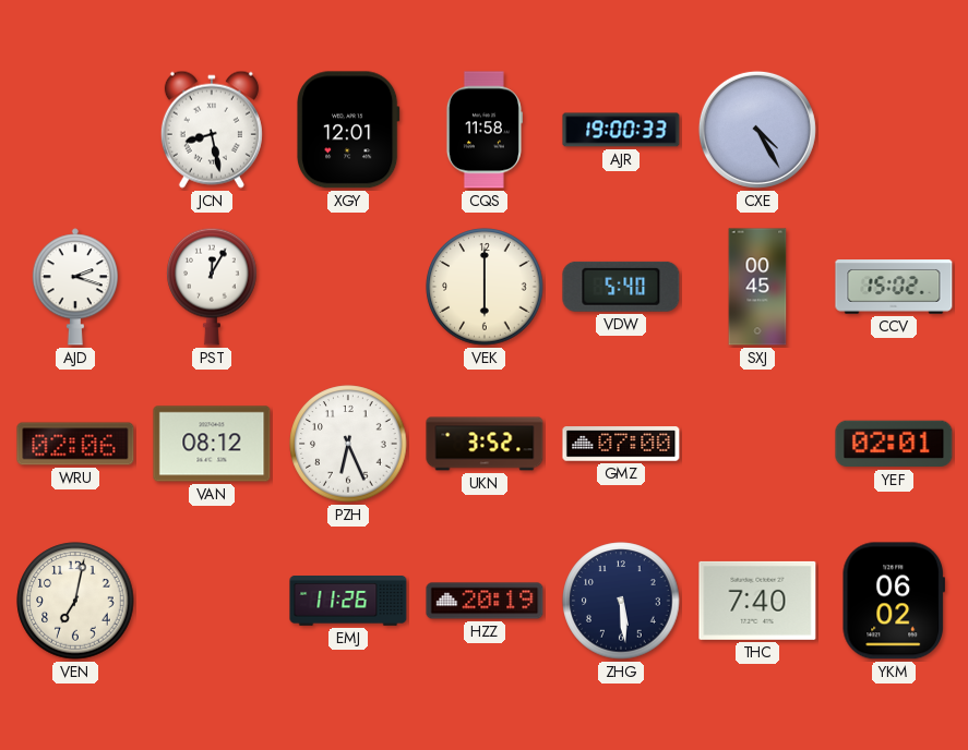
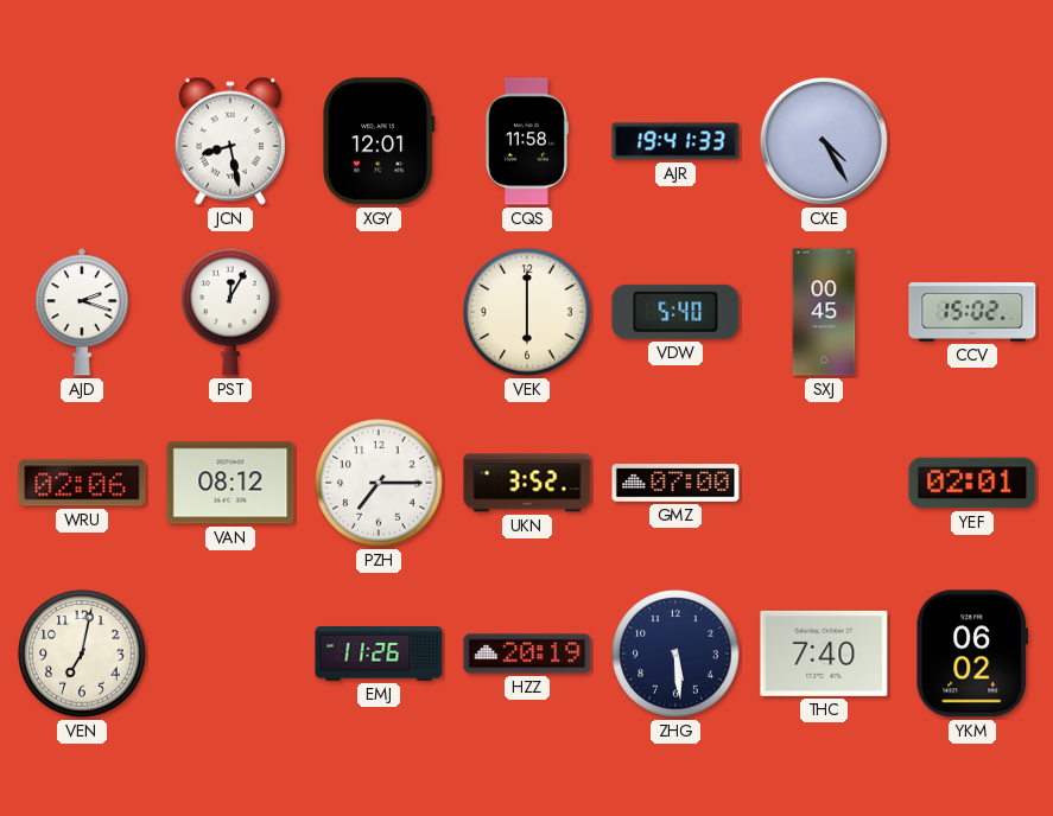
AJR: 19:00 -> 19:41 (675, 141)
PZH: 6:26 -> 7:15 (379, 483)
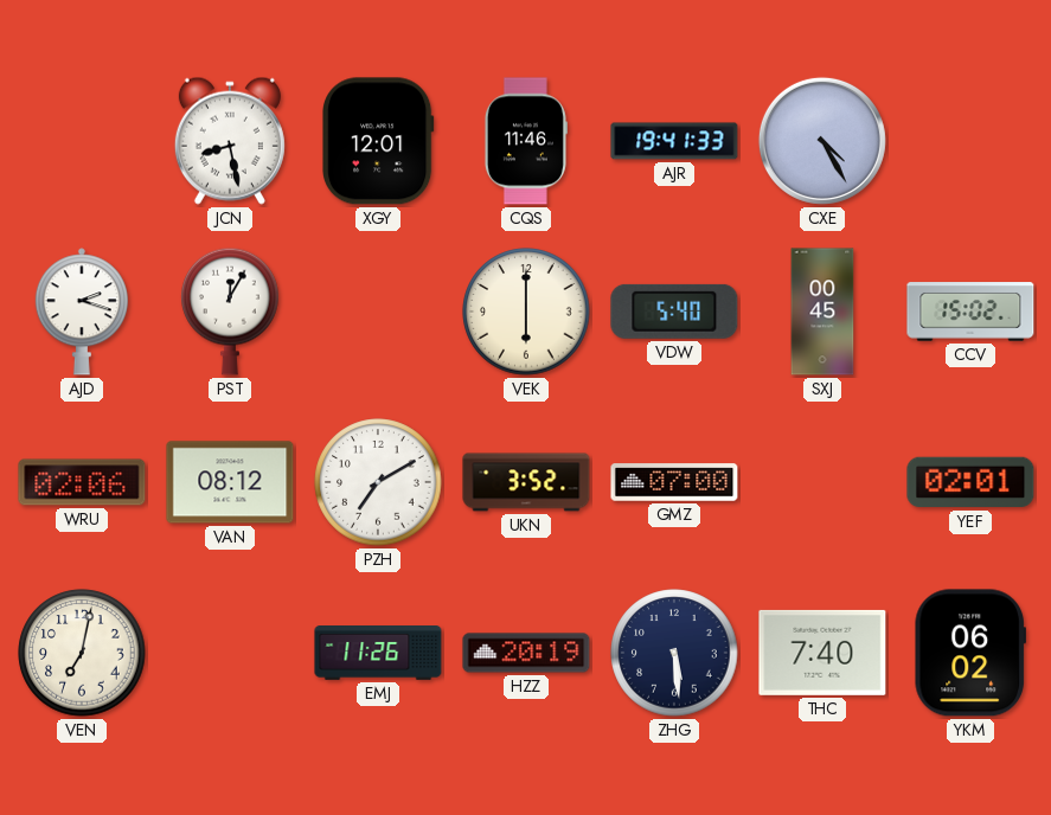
CQS: 11:58 -> 11:46 (525, 141)
PZH: 7:15 -> 7:10 (378, 482)
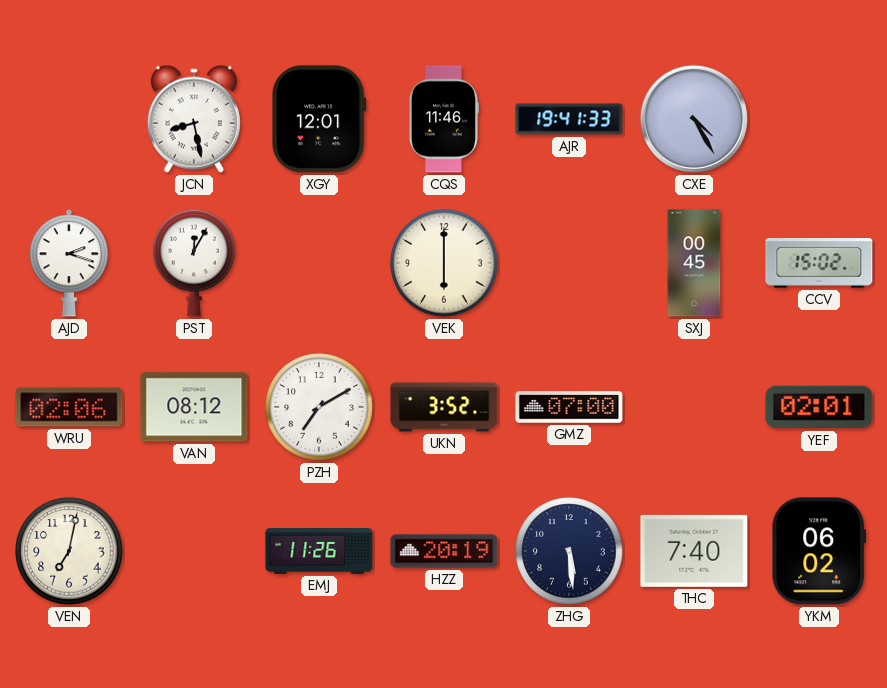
VDW: 5:40 -> none (674, 312)
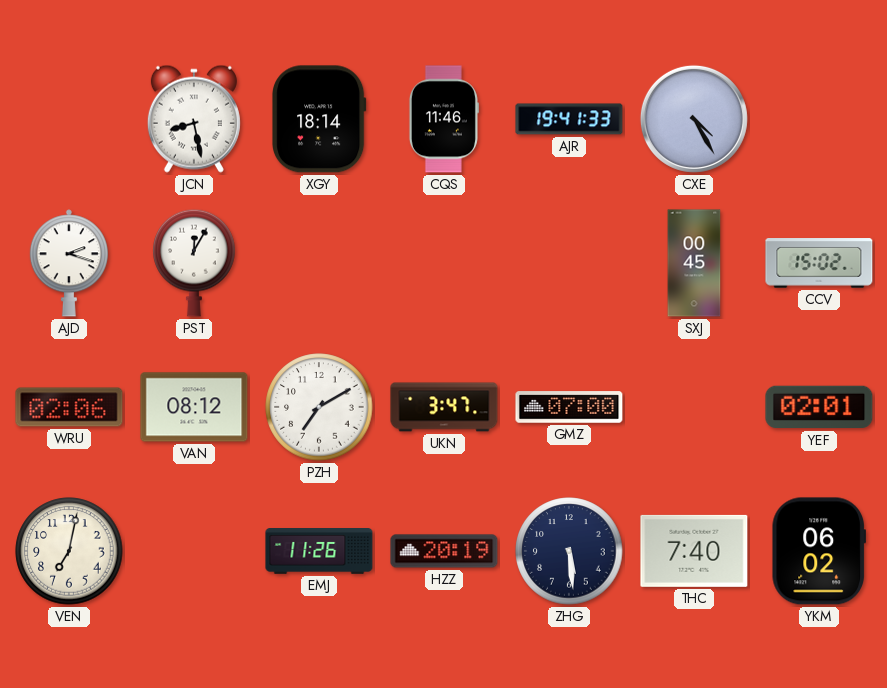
XGY: 12:01 -> 18:14 (320, 119)
VEK: 6:00 -> none (444, 263)
UKN: 3:52 -> 3:47 (444, 407)
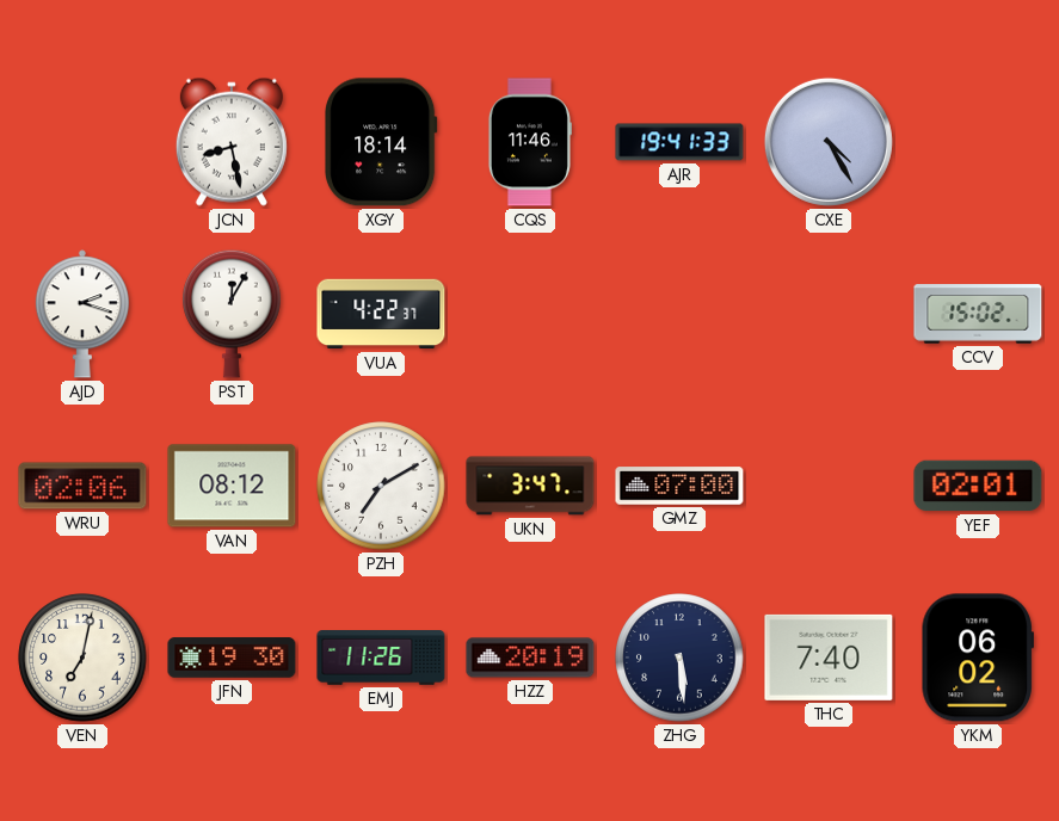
VUA: none -> 4:22 (381, 314)
SXJ: 00:45 -> none (694, 263)
JFN: none -> 19:30 (232, 658)
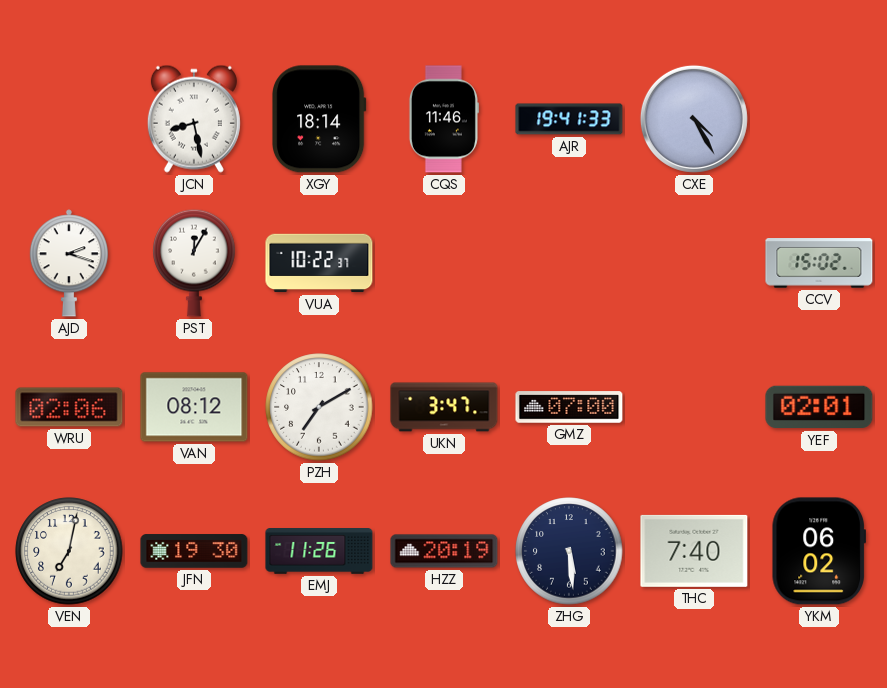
VUA: 4:22 -> 10:22 (319, 263)
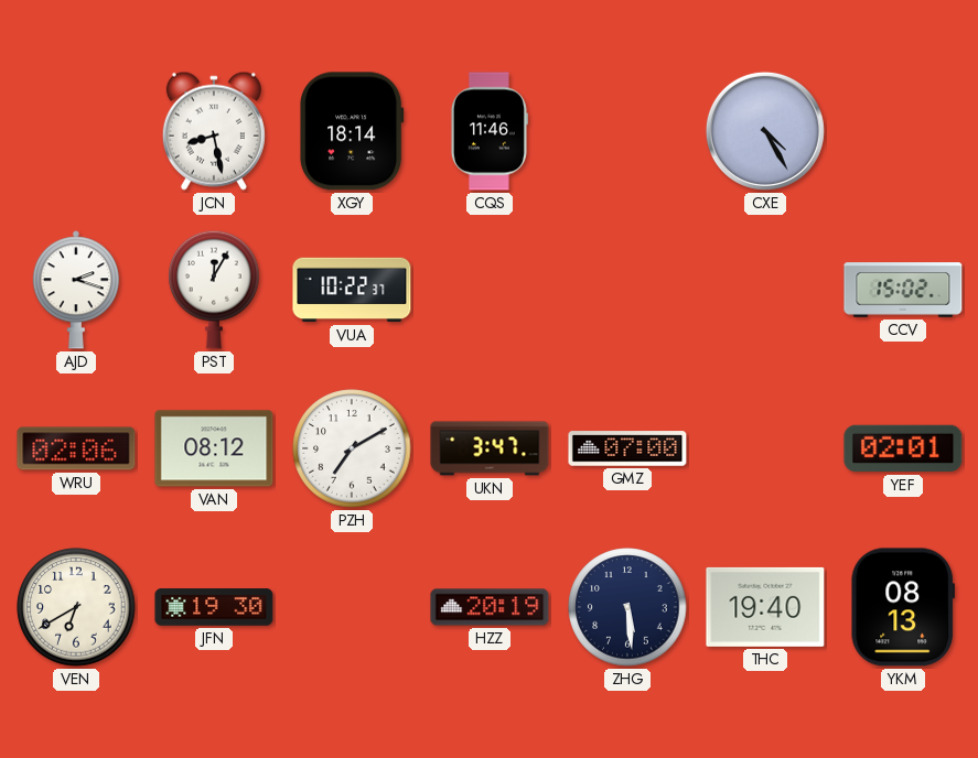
AJR: 19:41 -> none (569, 119)
VEN: 7:02 -> 6:40 (76, 607)
EMJ: 11:26 -> none (319, 552)
THC: 7:40 -> 19:40 (765, 607)
YKM: 06:02 -> 08:13 (903, 607)
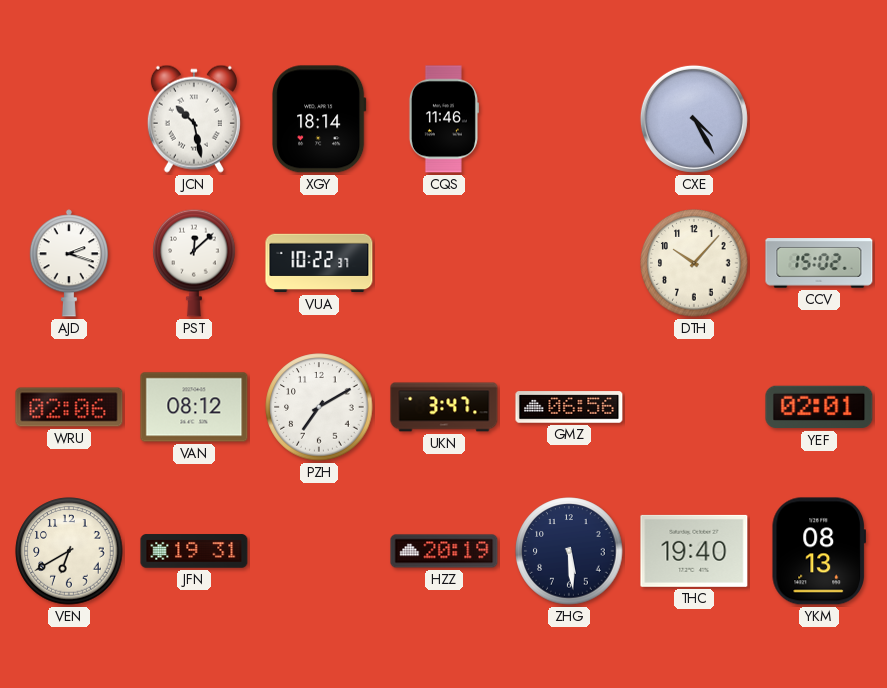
JCN: 8:28 -> 10:28 (194, 119)
PST: 12:05 -> 12:08 (194, 263)
DTH: none -> 10:07 (694, 263)
GMZ: 07:00 -> 06:56 (569, 407)
JFN: 19:30 -> 19:31 (194, 551)
